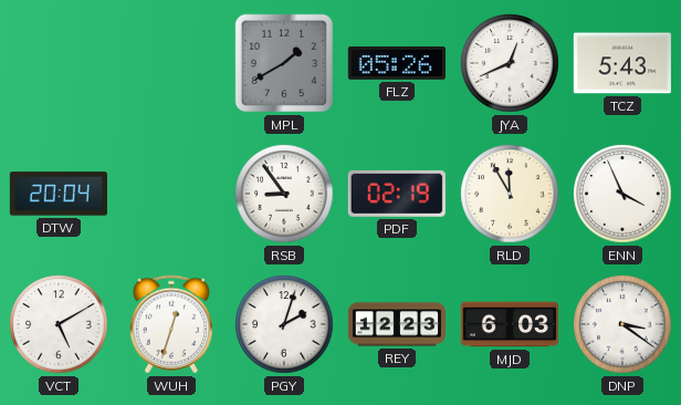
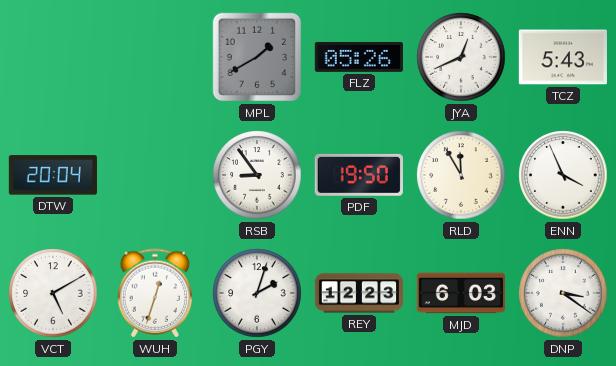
PDF: 02:19 -> 19:50 (359, 175)
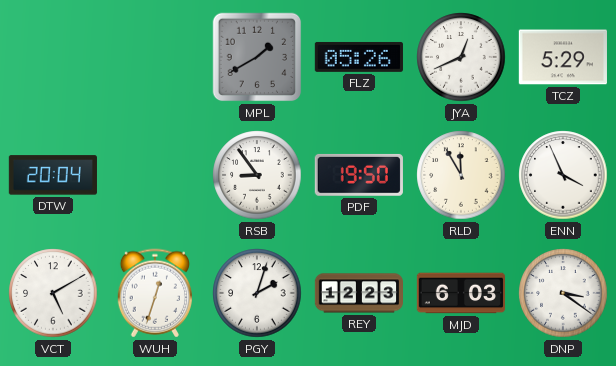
TCZ: 5:43 -> 5:29 (563, 57)
